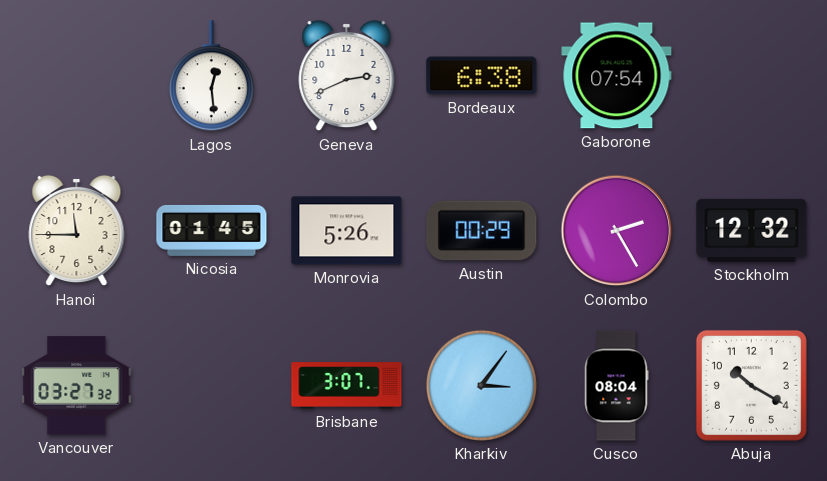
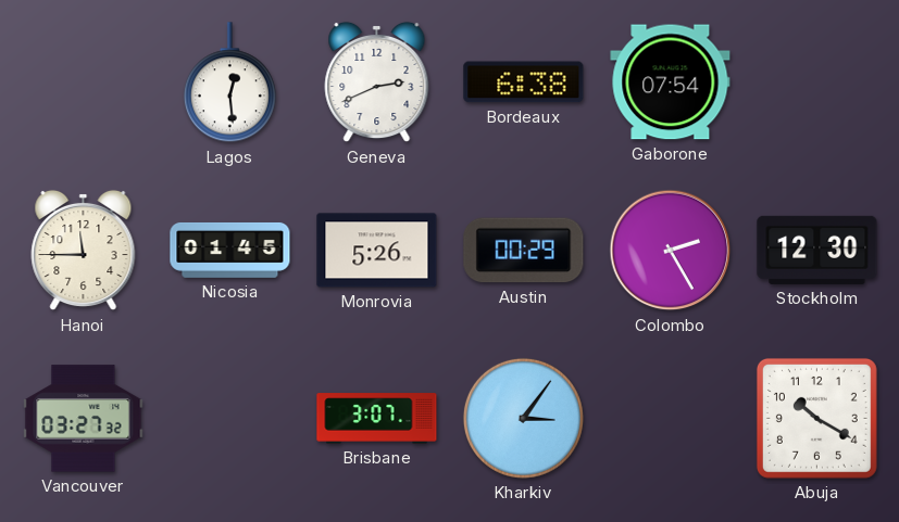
Stockholm: 12:32 -> 12:30 (817, 250)
Cusco: 08:04 -> none (616, 386)
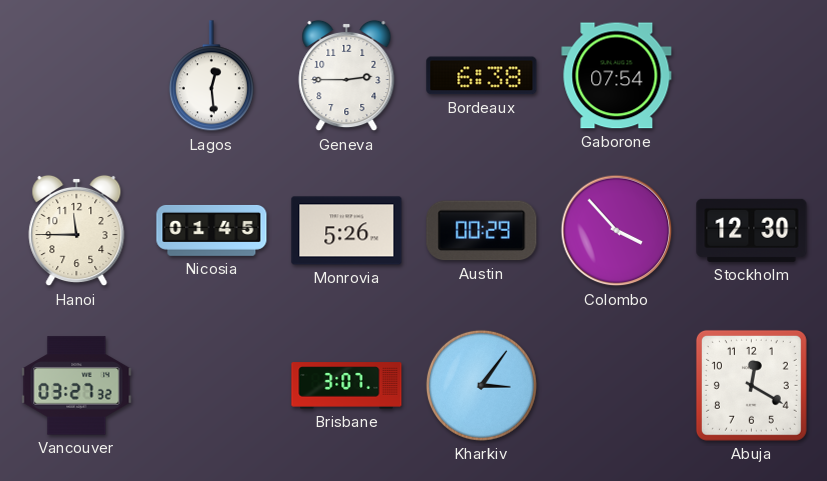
Geneva: 2:41 -> 2:45 (347, 76)
Colombo: 2:25 -> 3:53 (617, 231)
Abuja: 10:20 -> 12:20 (751, 385)
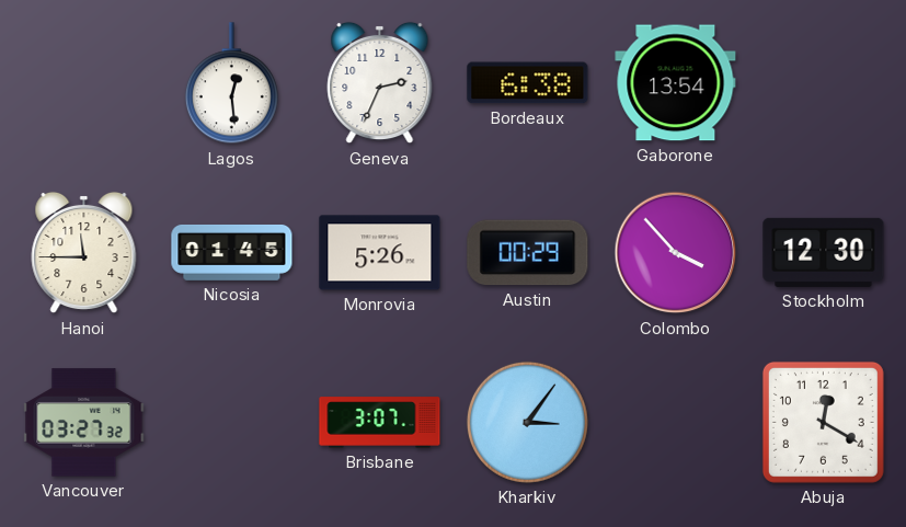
Geneva: 2:45 -> 2:34 (380, 83)
Gaborone: 07:54 -> 13:54 (676, 83)
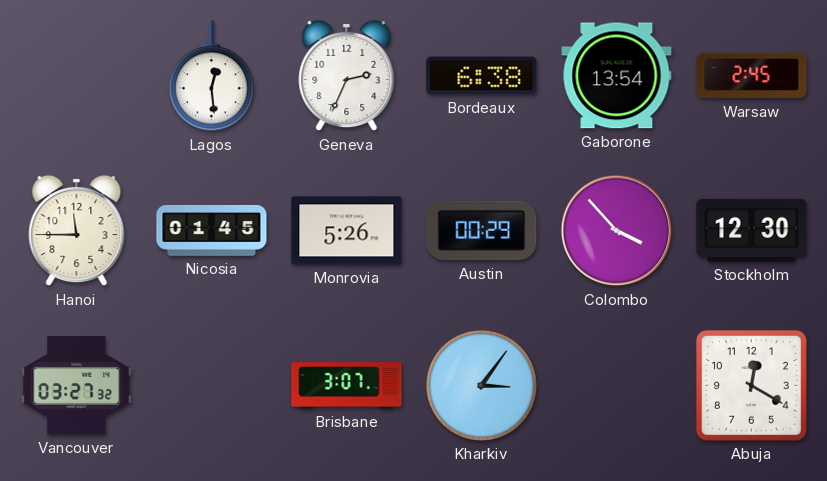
Warsaw: none -> 2:45 (752, 76)
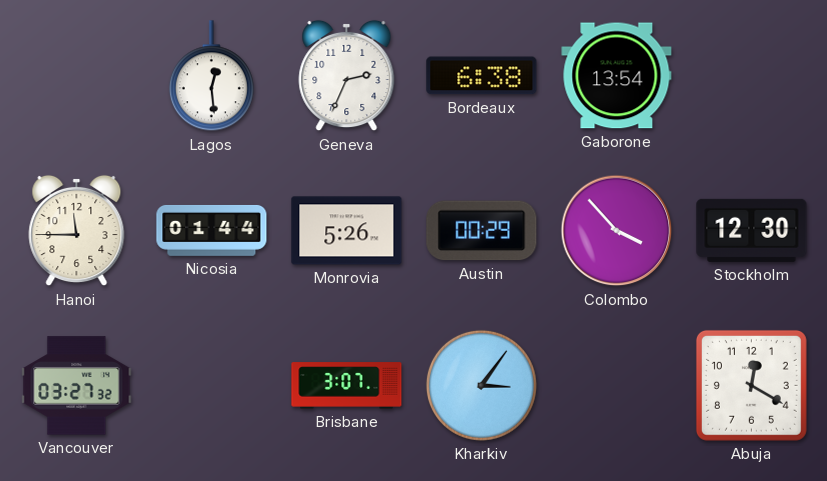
Warsaw: 2:45 -> none (752, 76)
Nicosia: 01:45 -> 01:44 (212, 230)
